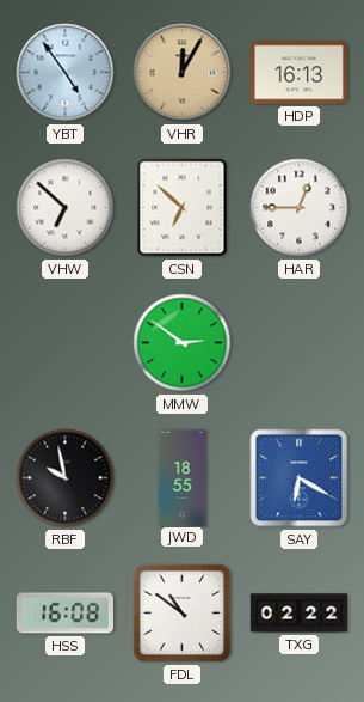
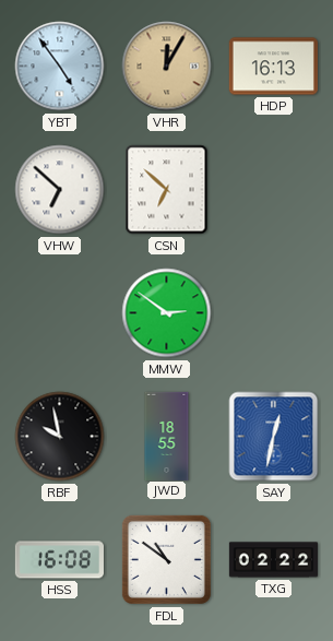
HAR: 12:45 -> none (300, 208)
SAY: 6:20 -> 12:32 (274, 437)
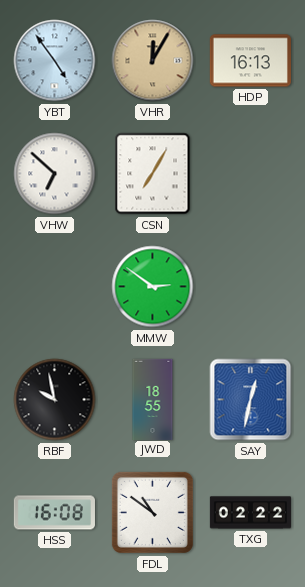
CSN: 6:52 -> 7:05 (153, 174)
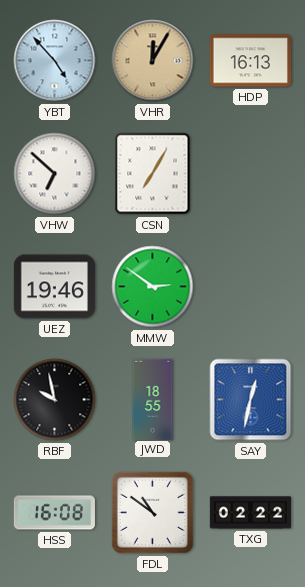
YBT: 4:54 -> 4:53 (55, 61)
UEZ: none -> 19:46 (54, 287)
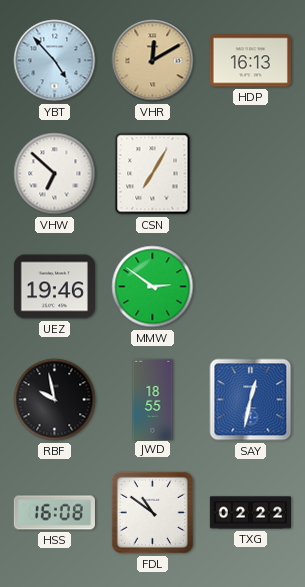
VHR: 12:05 -> 12:10 (153, 61)
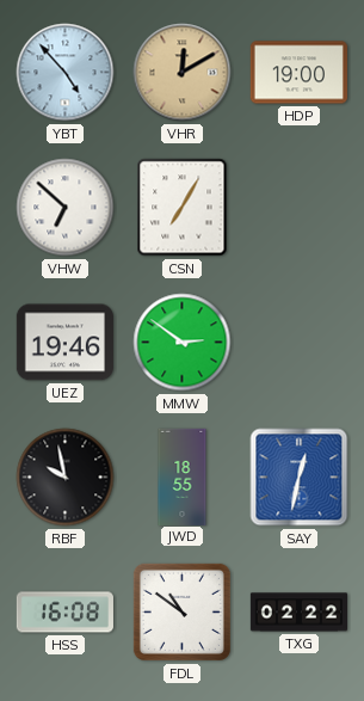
HDP: 16:13 -> 19:00 (298, 73)
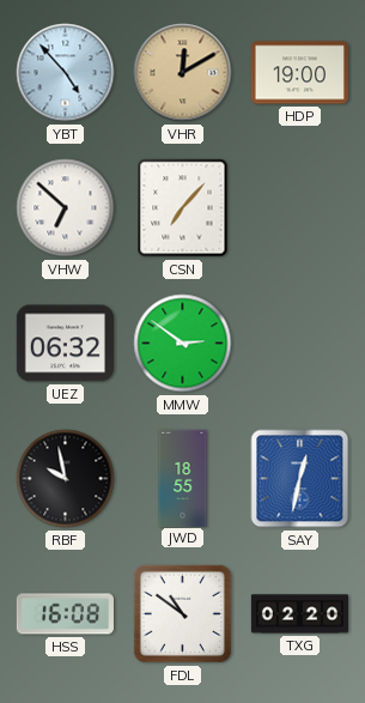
CSN: 7:05 -> 7:07 (183, 208)
UEZ: 19:46 -> 06:32 (65, 344)
TXG: 02:22 -> 02:20 (299, 614)
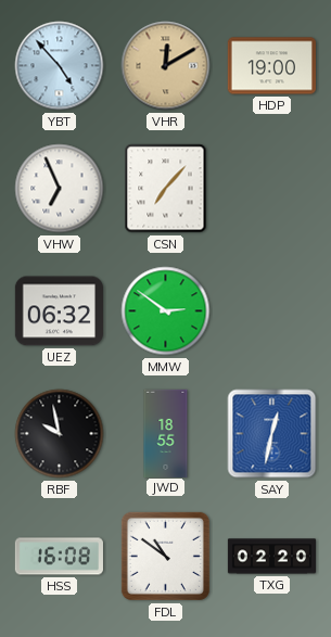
VHW: 6:52 -> 6:56 (60, 189)
